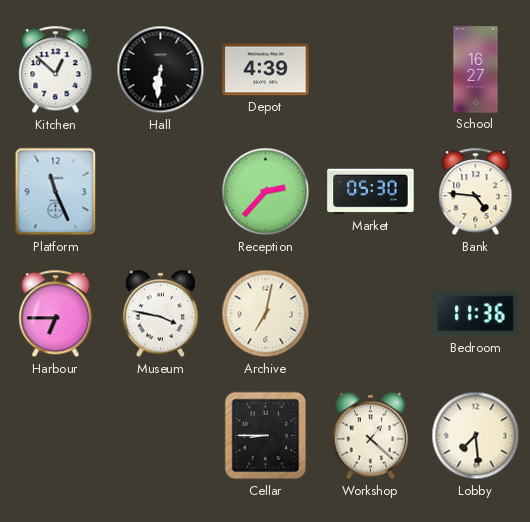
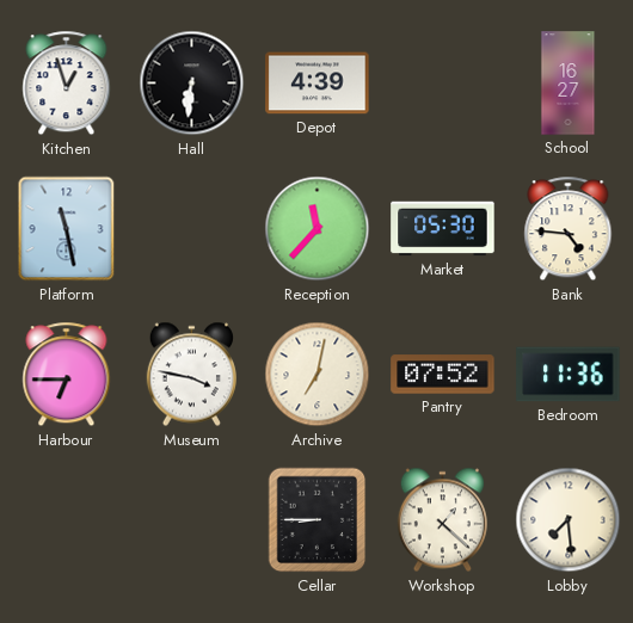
Kitchen: 12:52 -> 12:57 (67, 84)
Platform: 11:26 -> 11:28 (67, 229)
Reception: 2:37 -> 11:37 (318, 229)
Pantry: none -> 07:52 (443, 375)
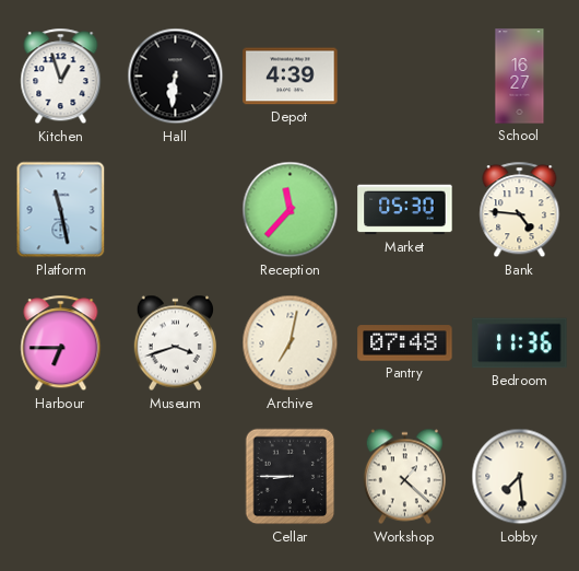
Museum: 3:47 -> 3:42 (175, 343)
Pantry: 07:52 -> 07:48 (405, 343)
